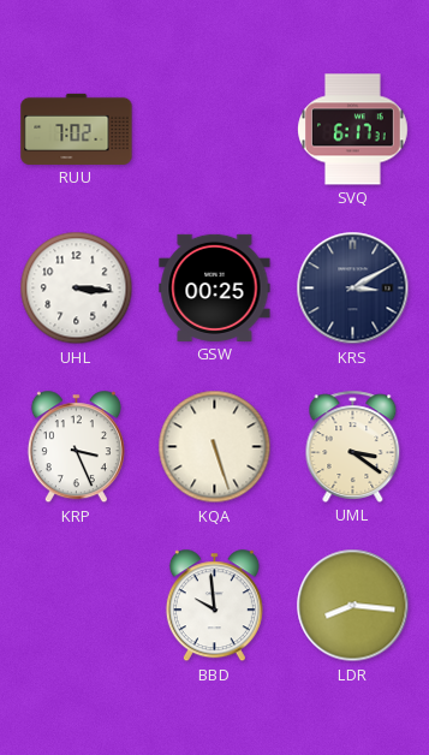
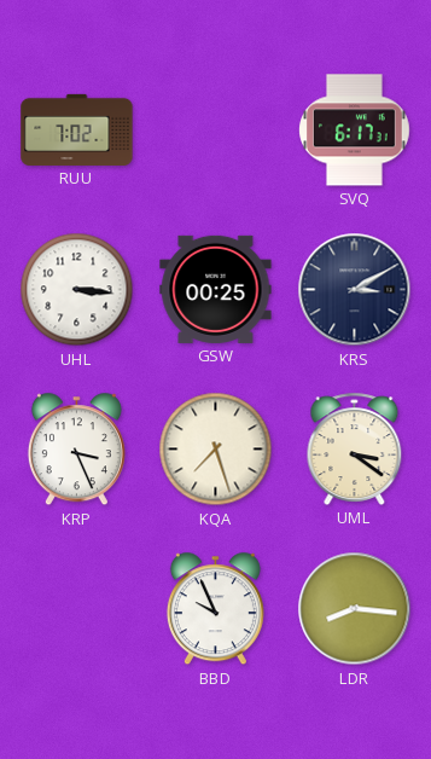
KQA: 5:27 -> 7:27 (216, 450)
BBD: 9:59 -> 9:56 (215, 609)
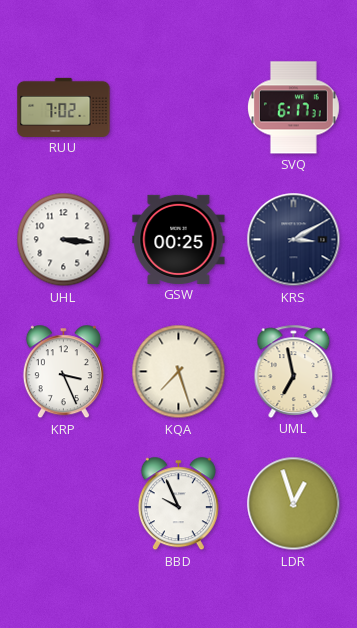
UML: 3:21 -> 6:58 (294, 371)
LDR: 8:16 -> 12:57 (294, 504)
